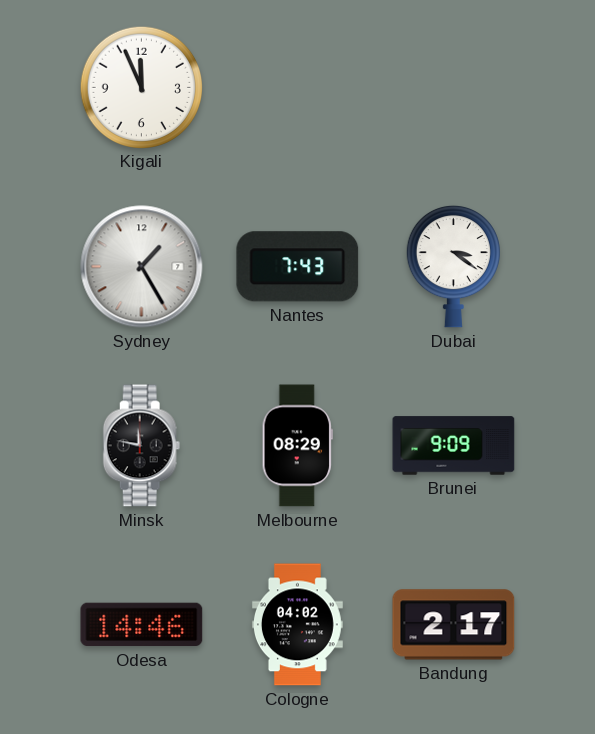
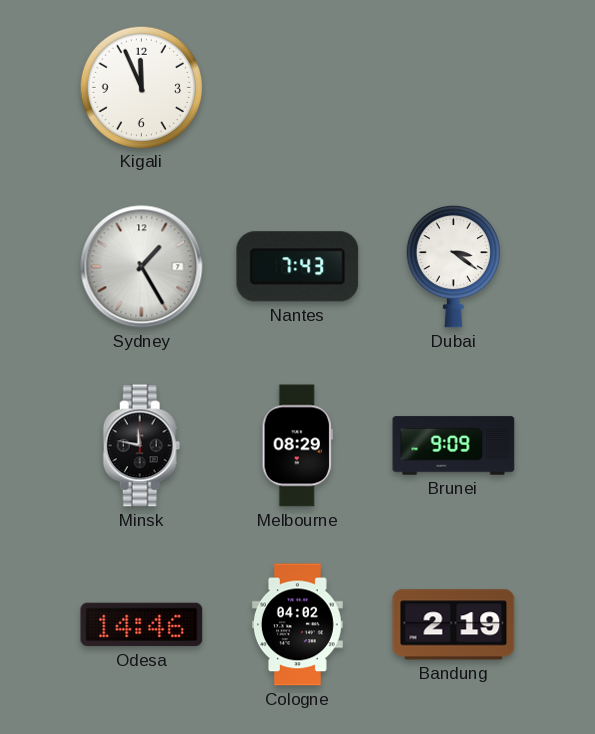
Bandung: 2:17 -> 2:19 (454, 625)
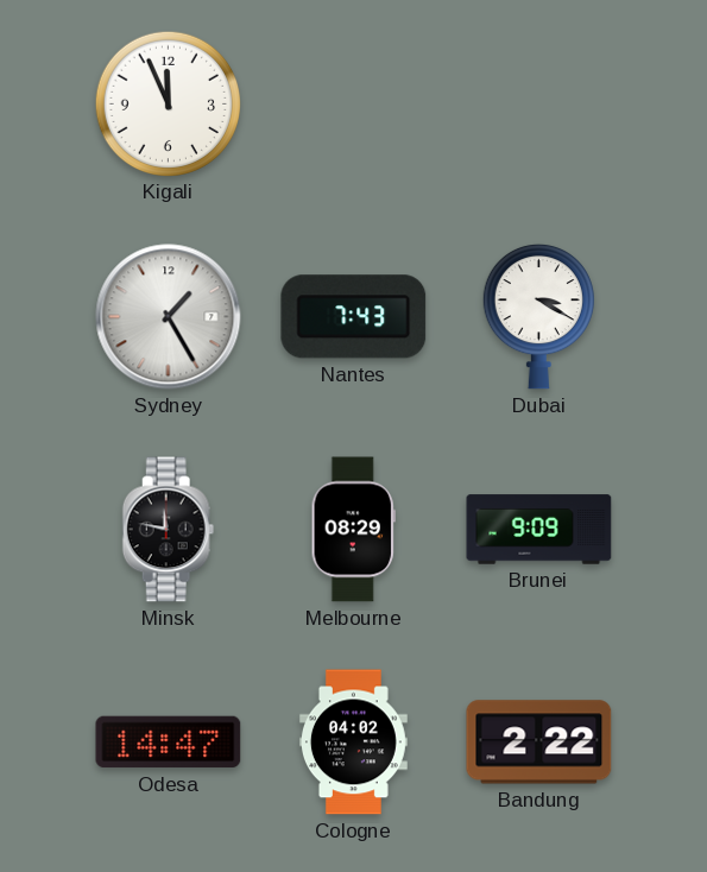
Dubai: 3:21 -> 3:20 (538, 316)
Odesa: 14:46 -> 14:47 (169, 743)
Bandung: 2:19 -> 2:22 (539, 743)
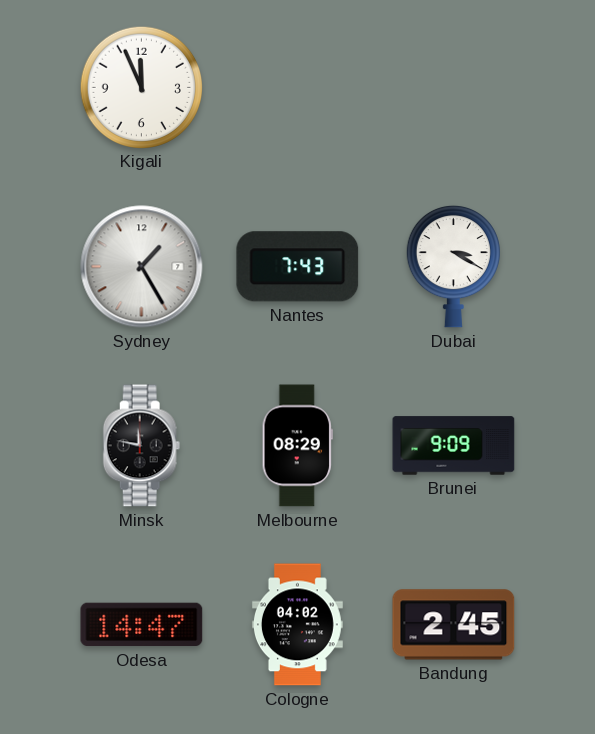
Bandung: 2:22 -> 2:45 (454, 625)
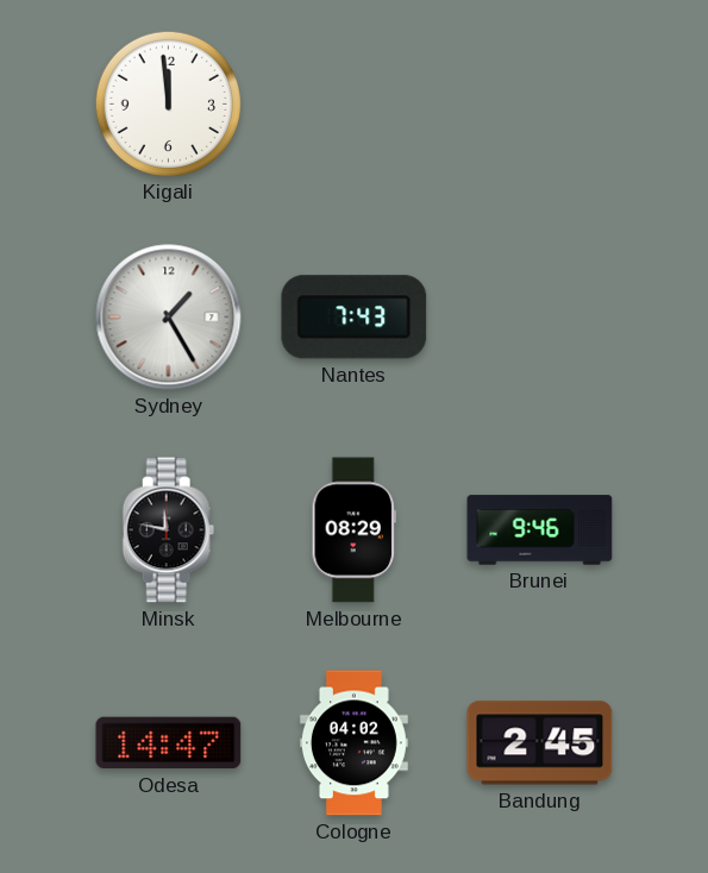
Kigali: 11:56 -> 11:59 (168, 103)
Dubai: 3:20 -> none (453, 266)
Brunei: 9:09 -> 9:46 (540, 530)
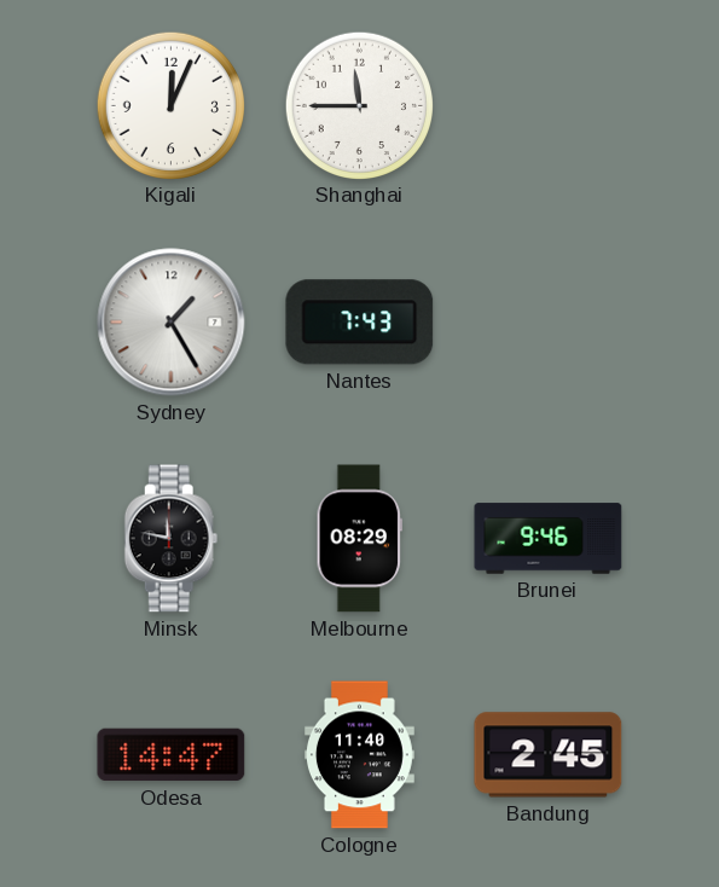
Kigali: 11:59 -> 12:04 (170, 105)
Shanghai: none -> 11:45 (359, 105)
Cologne: 04:02 -> 11:40 (359, 755)
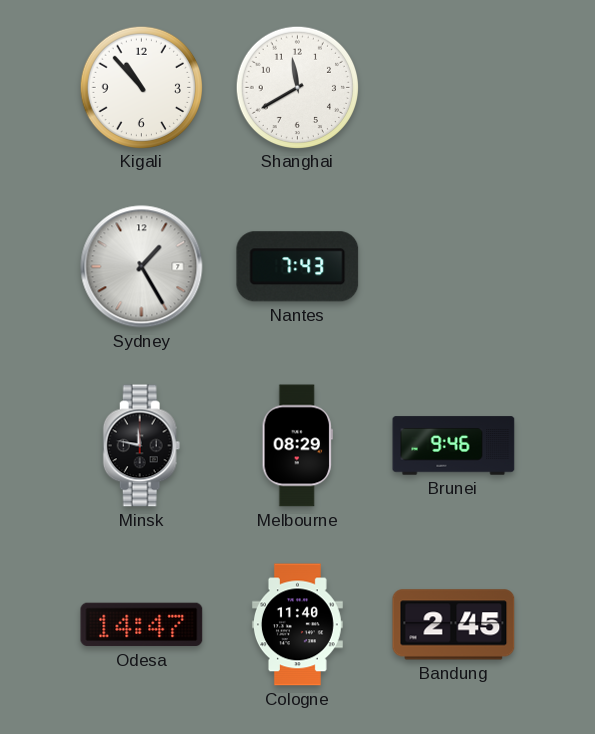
Kigali: 12:04 -> 10:53 (141, 87)
Shanghai: 11:45 -> 11:40 (297, 87)
